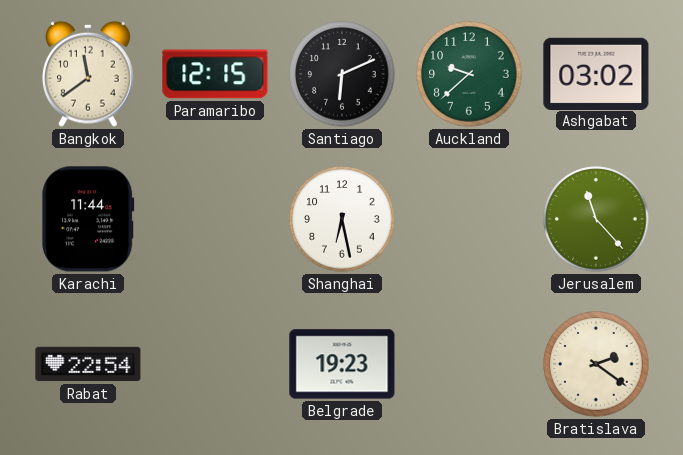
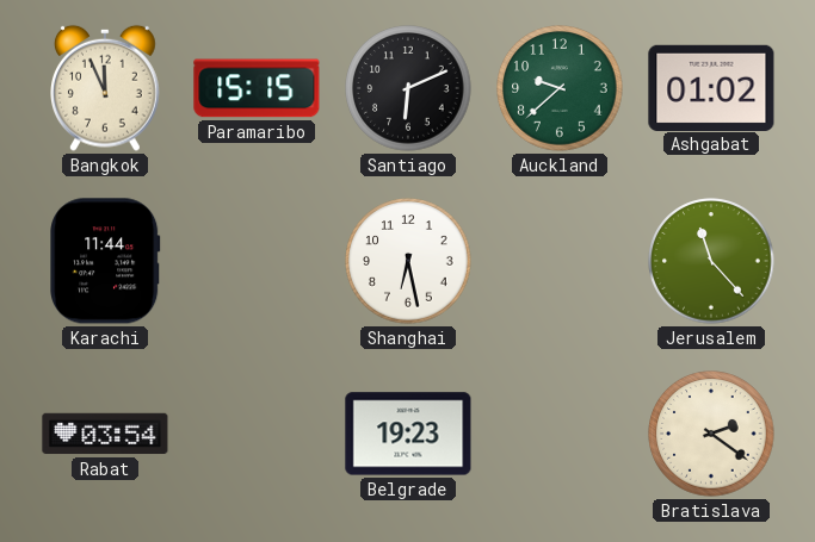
Bangkok: 11:39 -> 11:56 (106, 88)
Paramaribo: 12:15 -> 15:15 (257, 88)
Ashgabat: 03:02 -> 01:02 (711, 87)
Rabat: 22:54 -> 03:54 (105, 434)
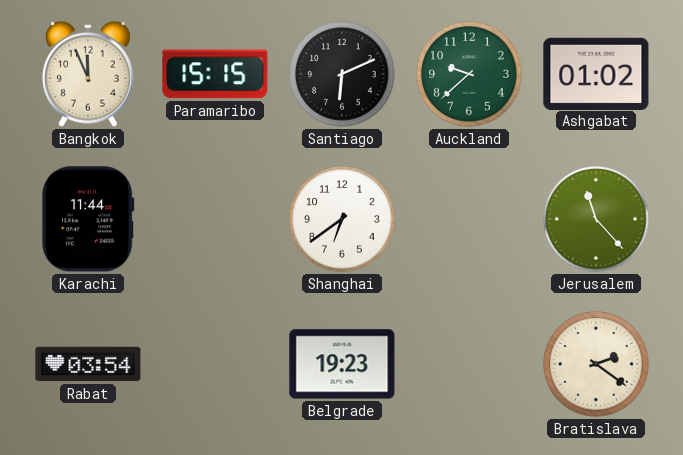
Shanghai: 6:28 -> 6:39 (342, 219)
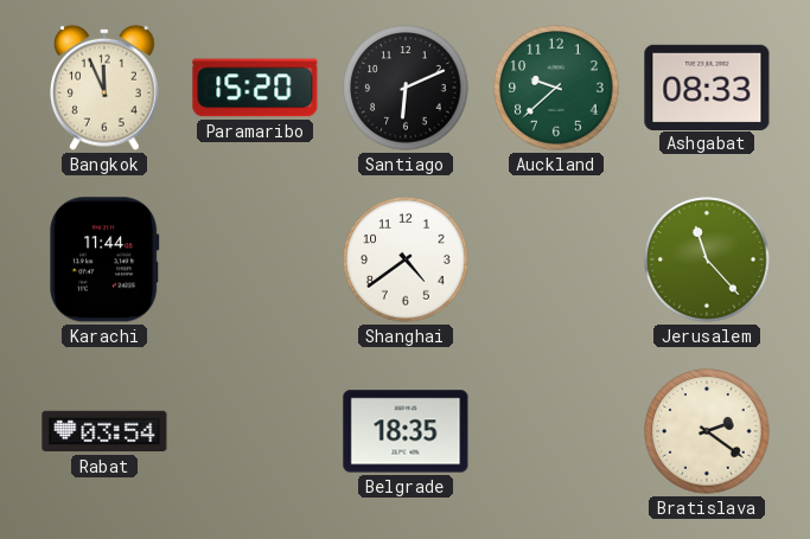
Paramaribo: 15:15 -> 15:20 (255, 88)
Ashgabat: 01:02 -> 08:33 (707, 86)
Shanghai: 6:39 -> 4:39 (406, 259)
Belgrade: 19:23 -> 18:35 (406, 431)
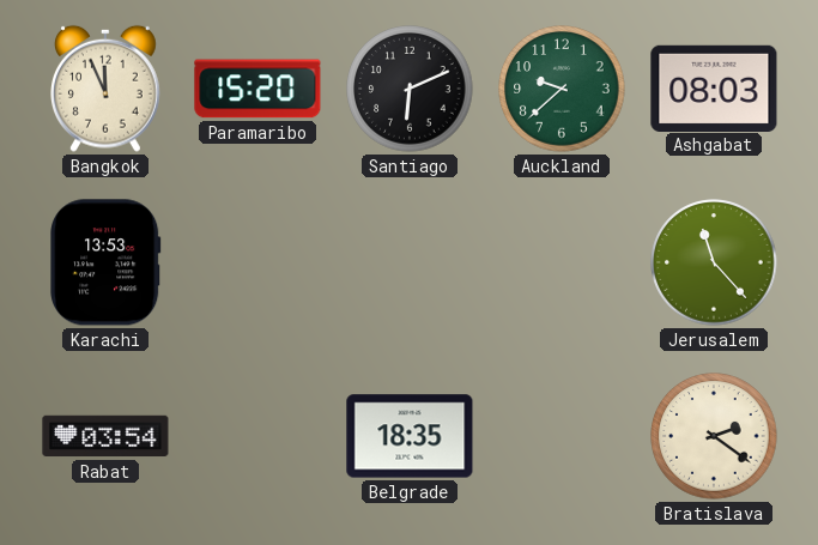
Ashgabat: 08:33 -> 08:03 (714, 87)
Karachi: 11:44 -> 13:53 (105, 262)
Shanghai: 4:39 -> none (406, 259)
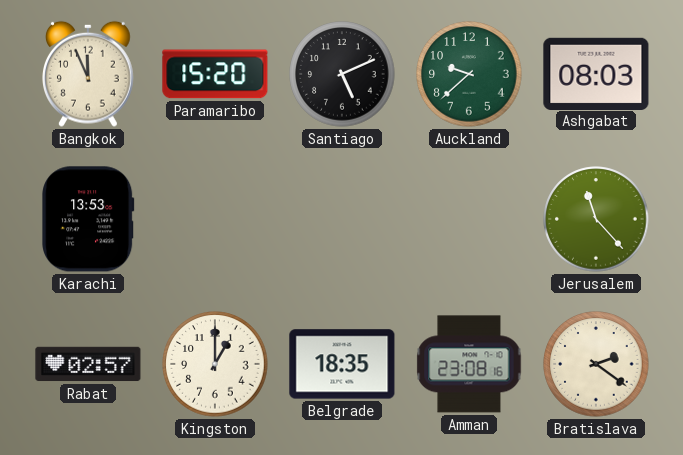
Santiago: 6:11 -> 5:11 (342, 74)
Rabat: 03:54 -> 02:57 (88, 364)
Kingston: none -> 1:00 (215, 364)
Amman: none -> 23:08 (469, 364)
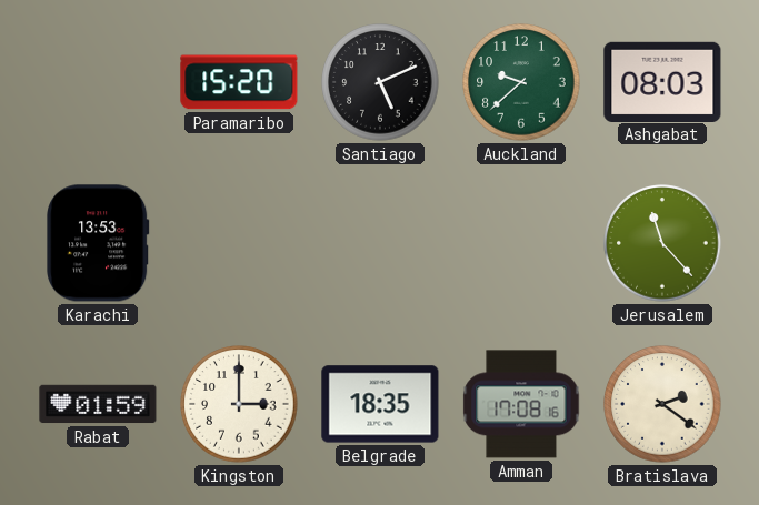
Bangkok: 11:56 -> none (89, 74)
Rabat: 02:57 -> 01:59 (98, 404)
Kingston: 1:00 -> 3:00 (239, 404)
Amman: 23:08 -> 17:08 (521, 404)
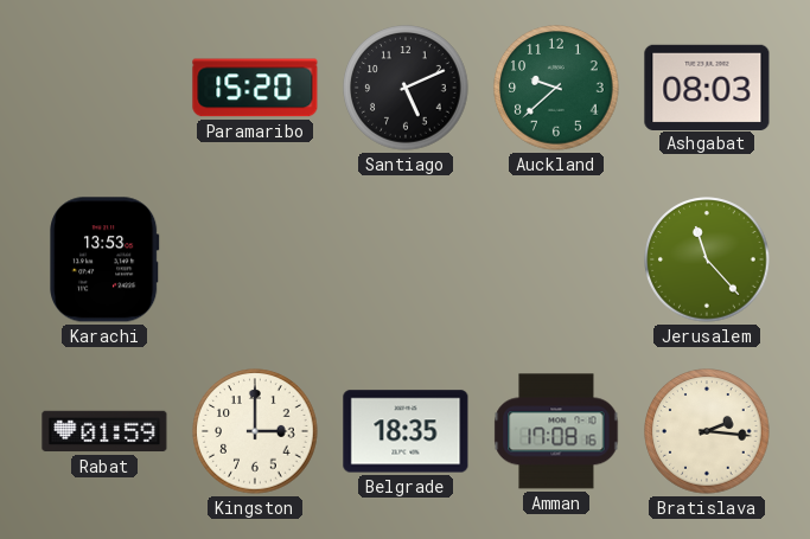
Bratislava: 2:21 -> 2:16 (707, 431)
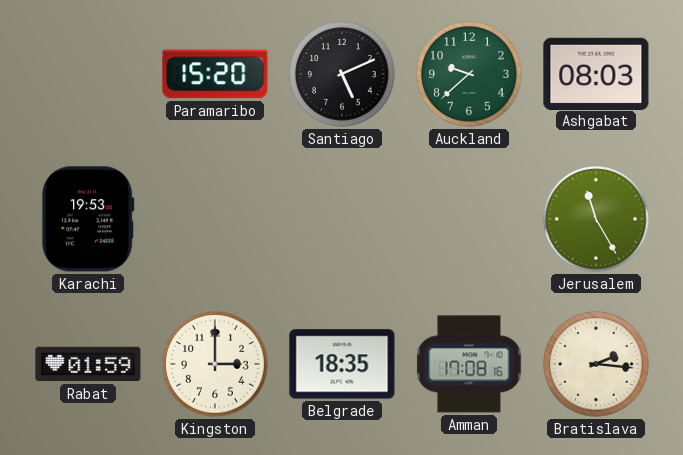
Karachi: 13:53 -> 19:53 (88, 219)
Jerusalem: 11:23 -> 11:25 (596, 219)
